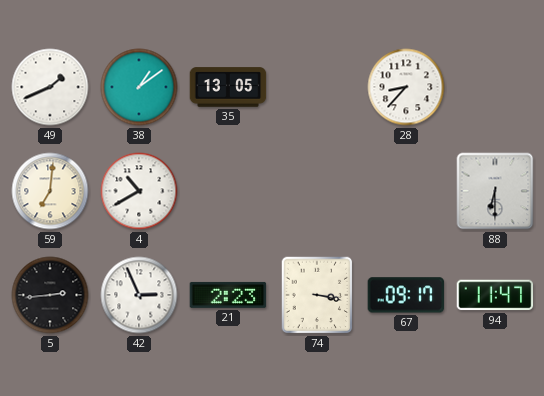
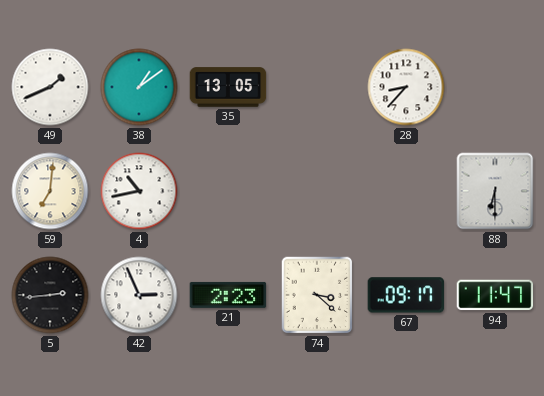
4: 10:40 -> 10:43 (139, 191)
74: 3:17 -> 3:22 (317, 295)
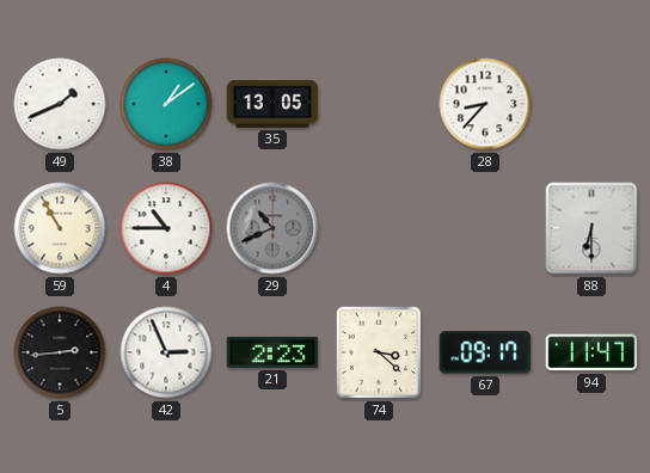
59: 7:01 -> 10:55 (60, 228)
4: 10:43 -> 10:45 (166, 228)
29: none -> 10:41 (272, 228)
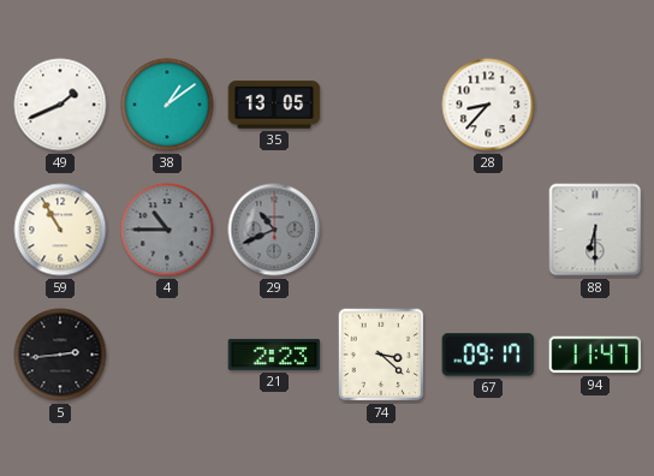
4 dial: white -> grey (167, 230)
42: 2:56 -> none (166, 352)
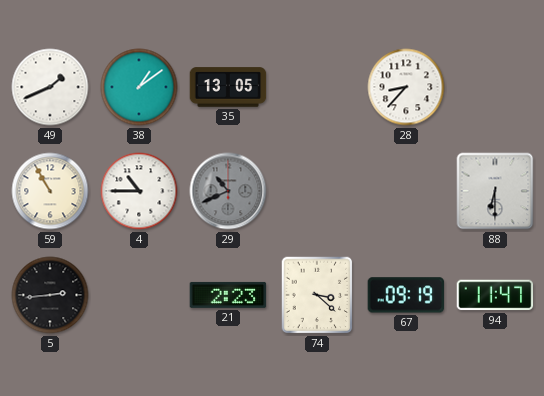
4 dial: grey -> white (139, 191)
67: 09:17 -> 09:19 (406, 295)
